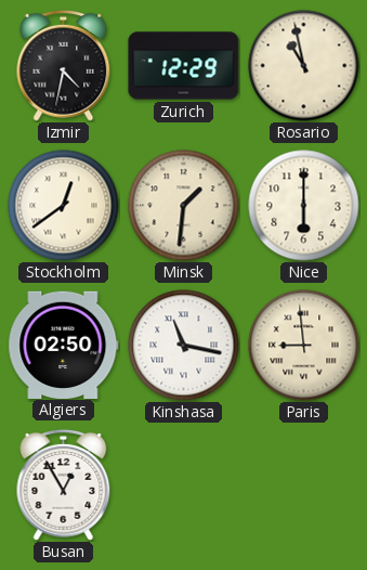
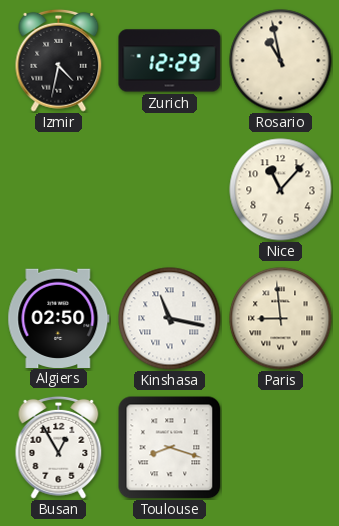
Stockholm: 12:39 -> none (64, 206)
Minsk: 1:31 -> none (184, 206)
Nice: 6:00 -> 11:07 (281, 190)
Toulouse: none -> 8:18 (169, 447)
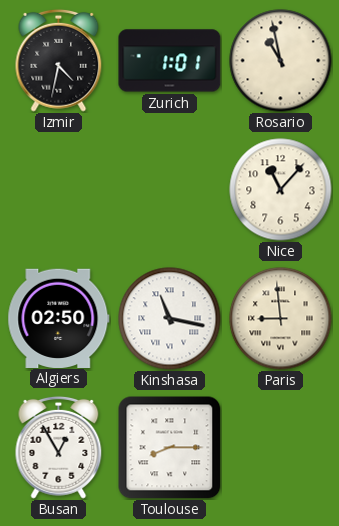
Zurich: 12:29 -> 1:01 (170, 61)
Toulouse: 8:18 -> 8:15 (169, 447)
